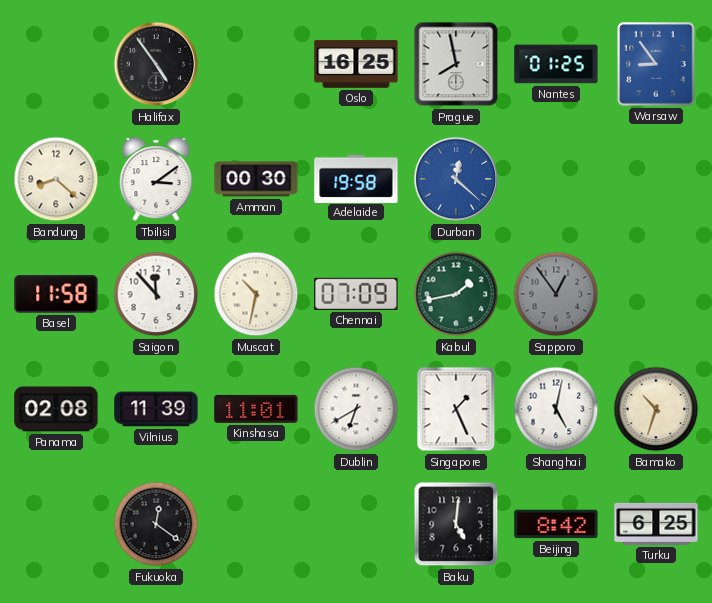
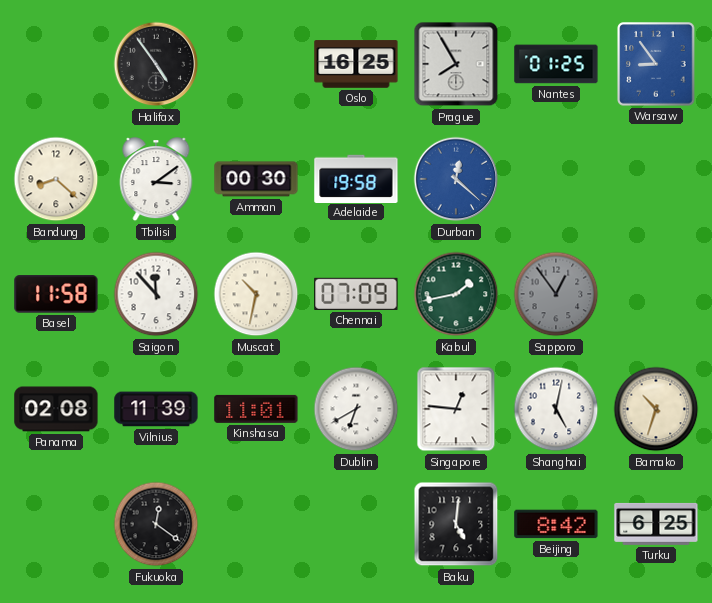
Prague: 7:58 -> 7:55 (456, 64)
Singapore: 1:26 -> 12:46 (456, 409)
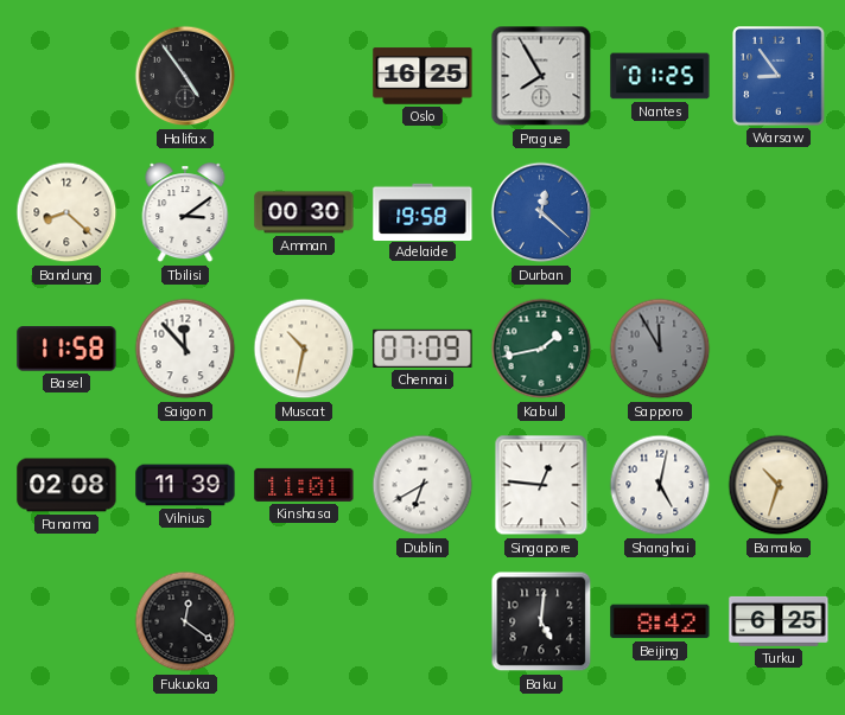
Sapporo: 12:54 -> 11:55 (660, 349)
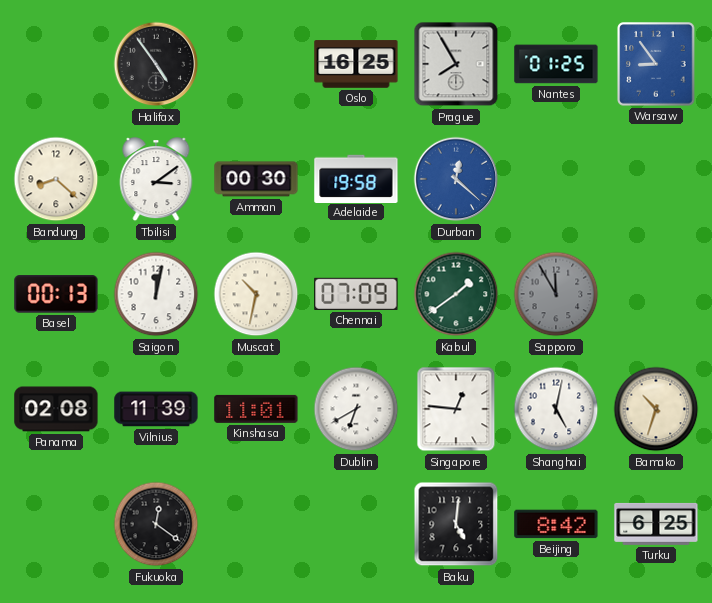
Basel: 11:58 -> 00:13 (56, 294)
Saigon: 11:53 -> 12:02 (156, 294)
Kabul: 1:43 -> 1:39 (456, 294)
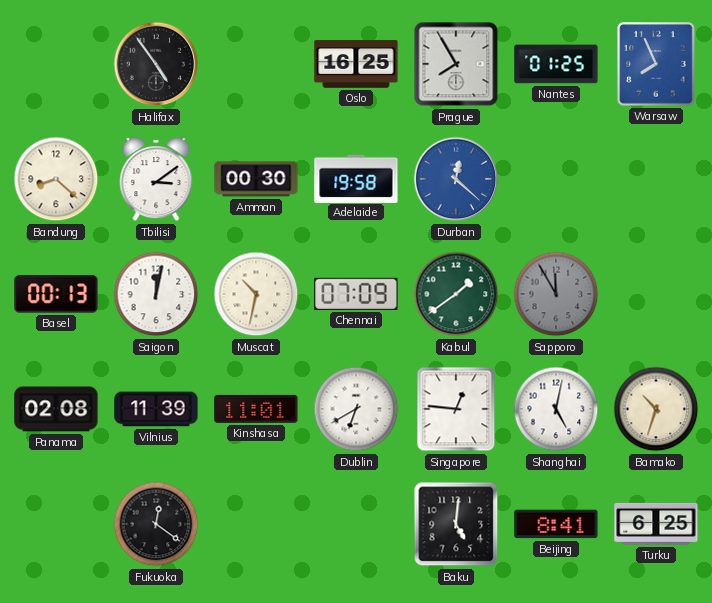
Warsaw: 8:54 -> 7:56 (656, 64)
Beijing: 8:42 -> 8:41 (556, 524)
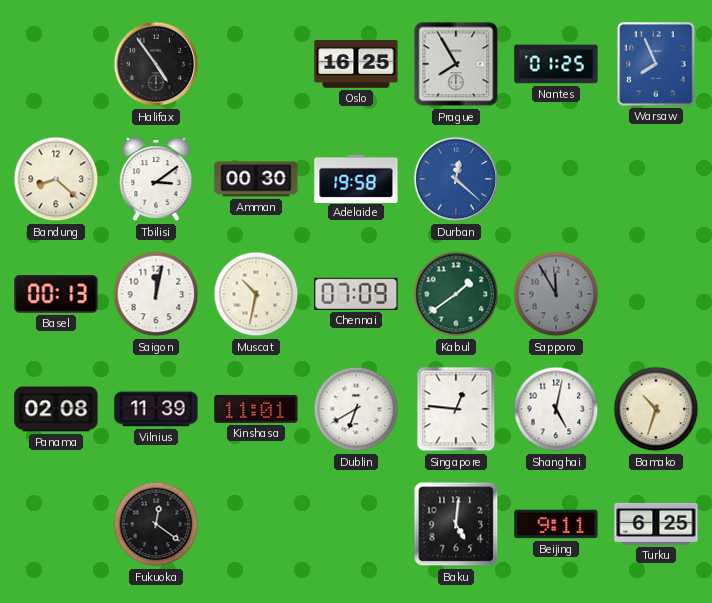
Beijing: 8:41 -> 9:11 (556, 524)
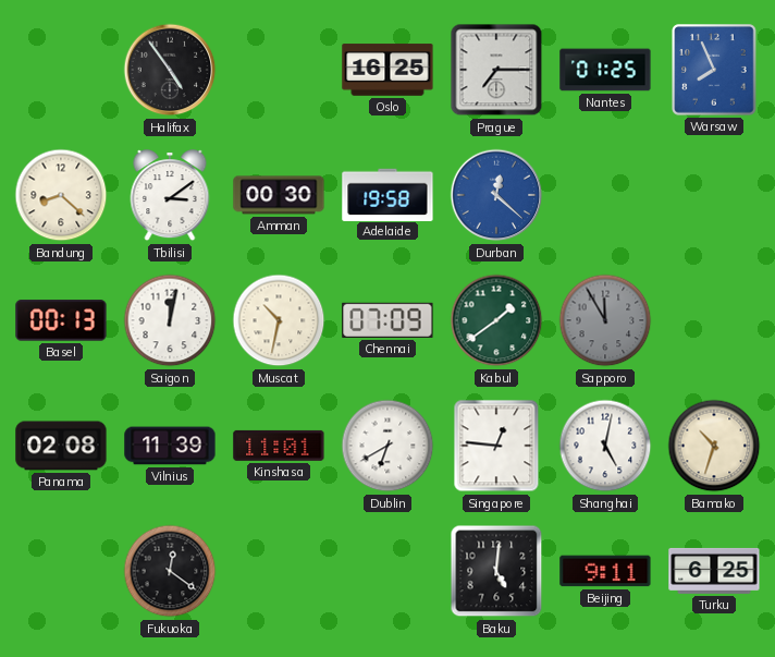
Prague: 7:55 -> 7:15 (496, 70)
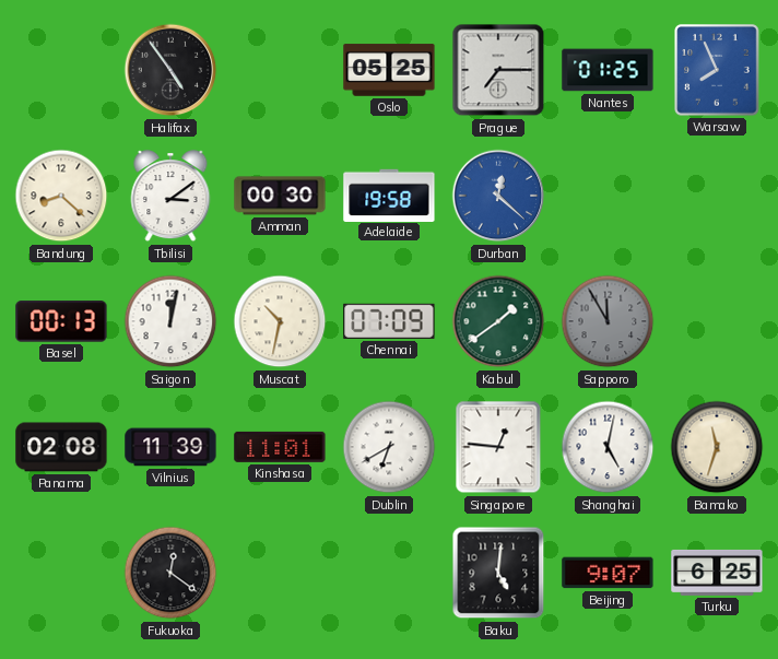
Oslo: 16:25 -> 05:25 (389, 70)
Bamako: 10:33 -> 11:33 (717, 447)
Beijing: 9:11 -> 9:07 (608, 573)
